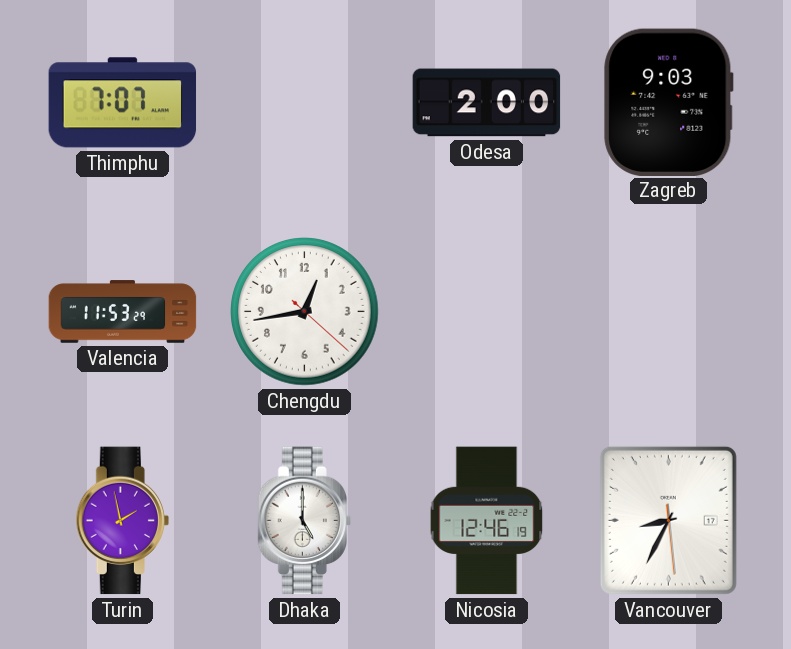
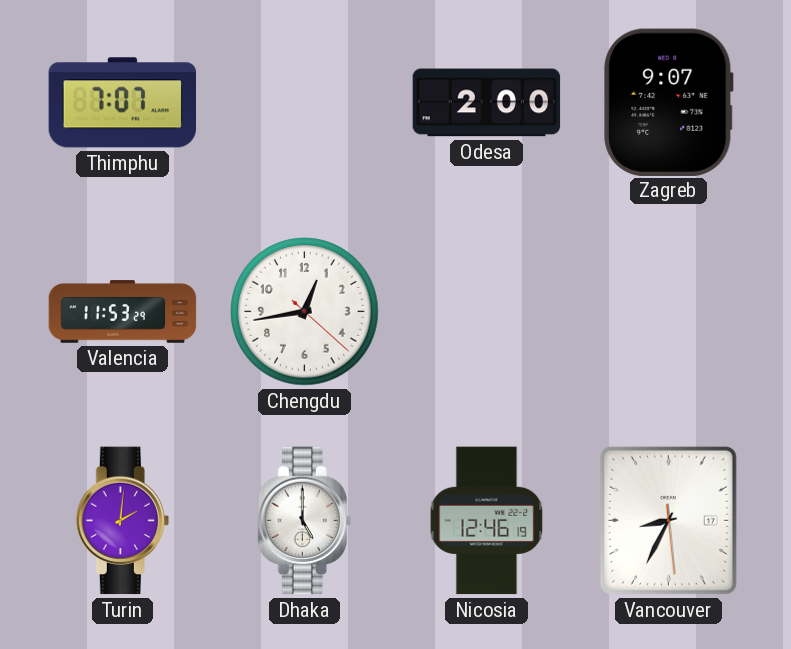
Zagreb: 9:03 -> 9:07 (669, 102)
Turin: 1:58 -> 2:01 (122, 521)
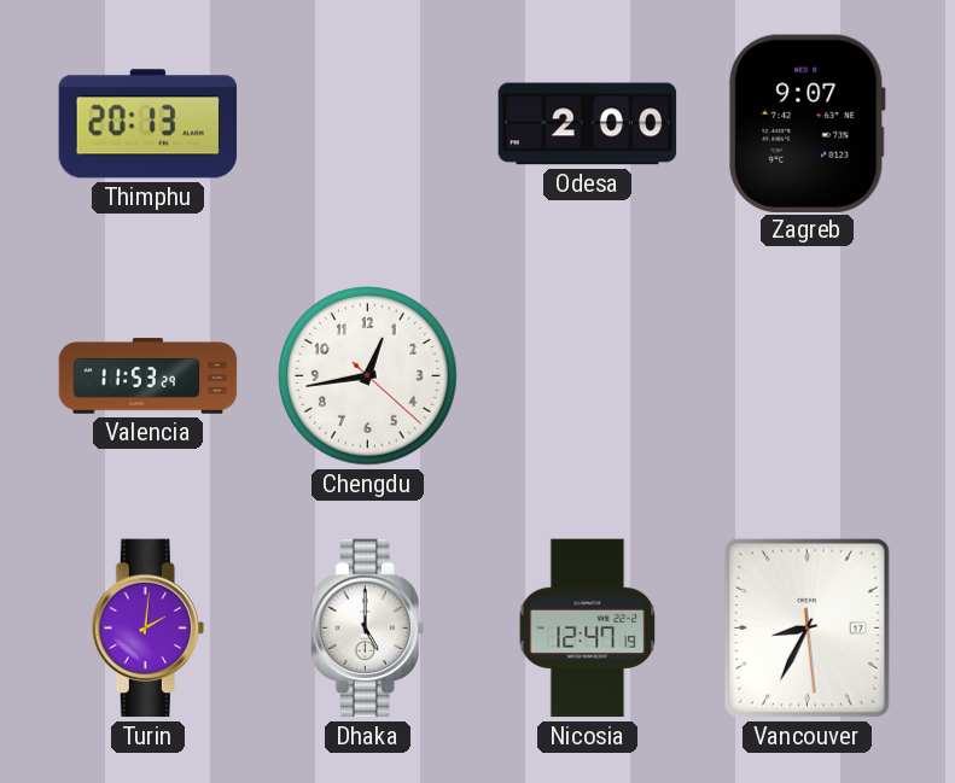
Thimphu: 7:07 -> 20:13 (149, 124)
Nicosia: 12:46 -> 12:47 (588, 629)
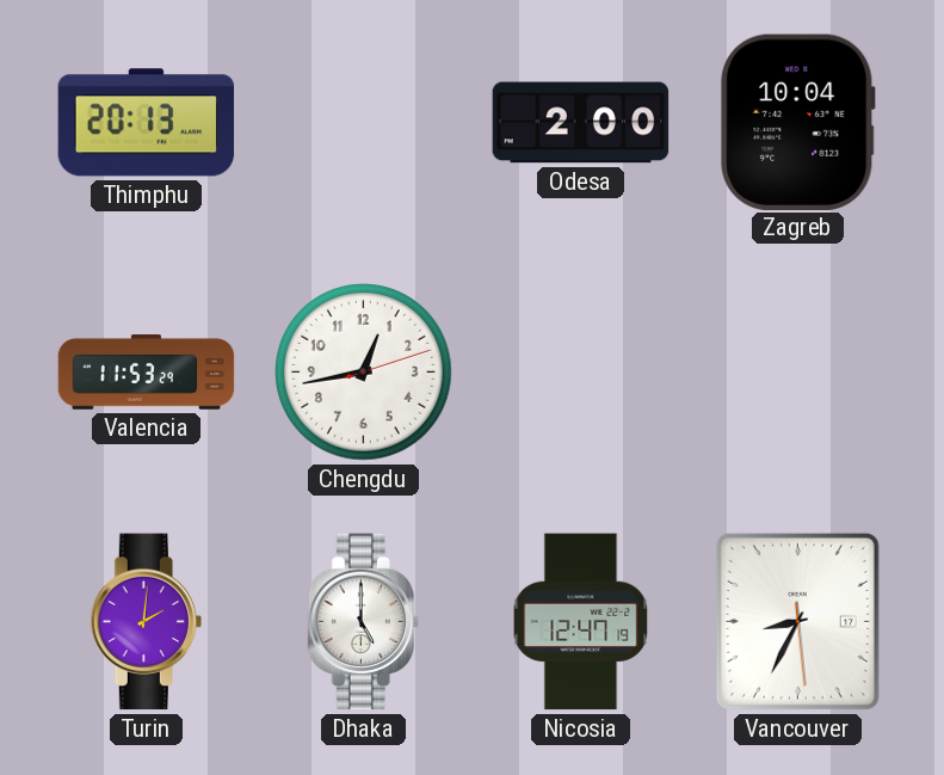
Zagreb: 9:07 -> 10:04 (798, 122)
Chengdu: 12:43:22 -> 12:43:12 (364, 373)
